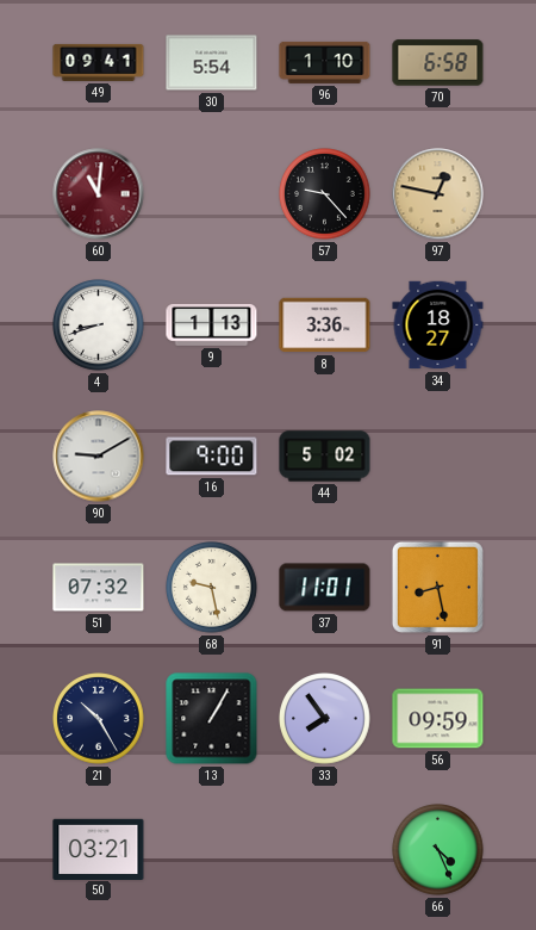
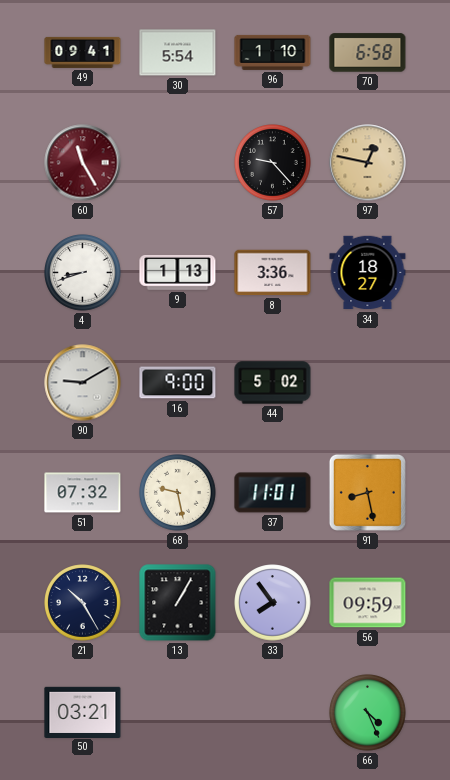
60: 11:01 -> 11:25 (83, 163)
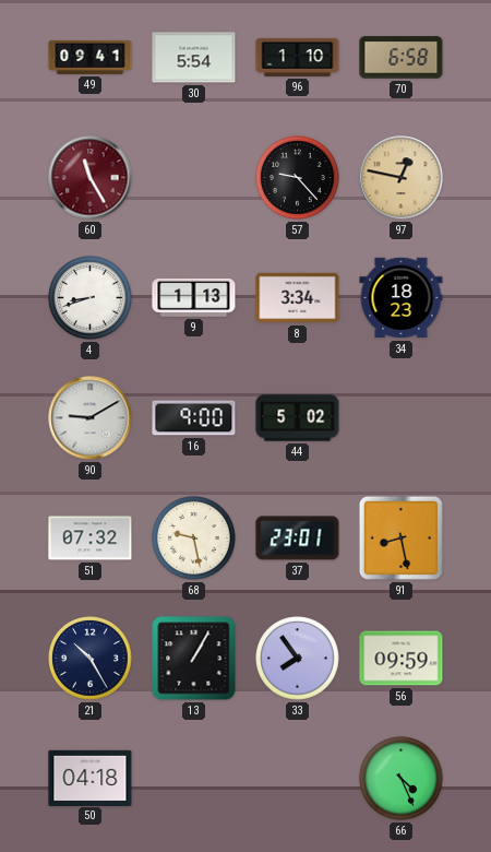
8: 3:36 -> 3:34 (298, 298)
34: 18:27 -> 18:23 (402, 298)
37: 11:01 -> 23:01 (298, 539)
50: 03:21 -> 04:18 (91, 778)
